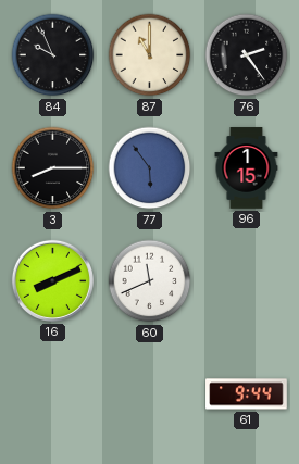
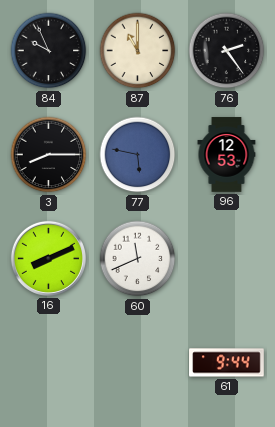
77: 5:54 -> 5:47 (138, 155)
96: 1:15 -> 12:53 (227, 155)
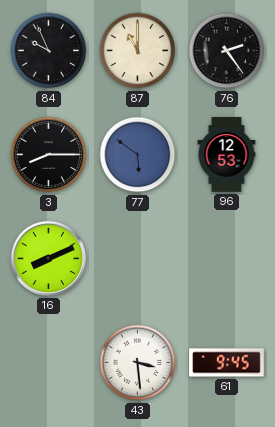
77: 5:47 -> 5:51 (138, 155)
60: 11:41 -> none (138, 259)
43: none -> 3:29 (138, 363)
61: 9:44 -> 9:45 (227, 363)
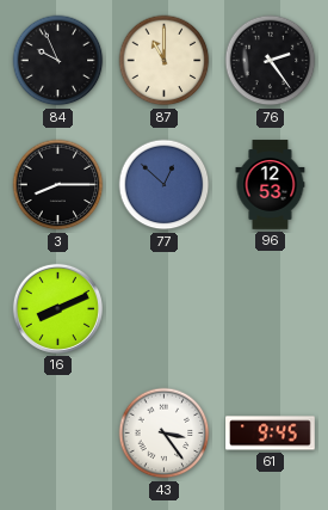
77: 5:51 -> 12:52 (165, 185)
43: 3:29 -> 3:24 (165, 434)
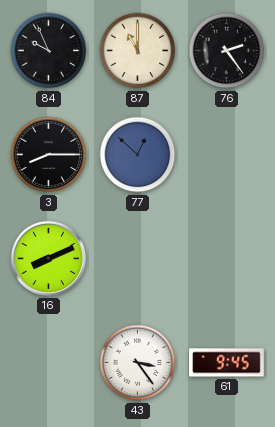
96: 12:53 -> none (271, 185)
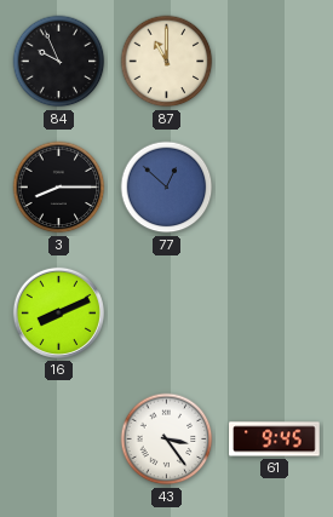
76: 2:24 -> none (227, 51)
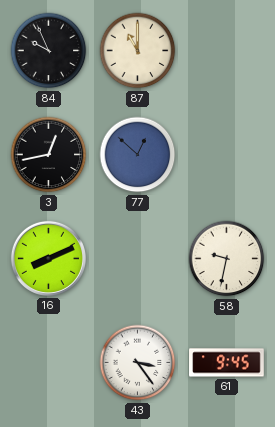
3: 8:15 -> 12:43 (49, 155)
58: none -> 9:32 (227, 259)
